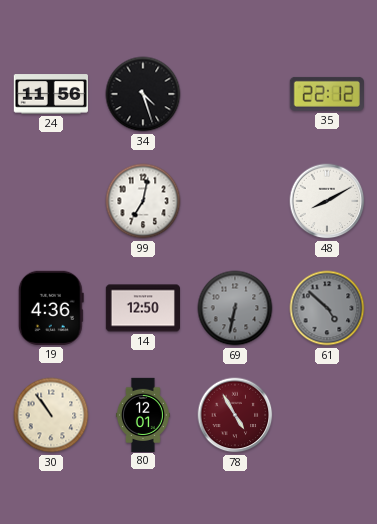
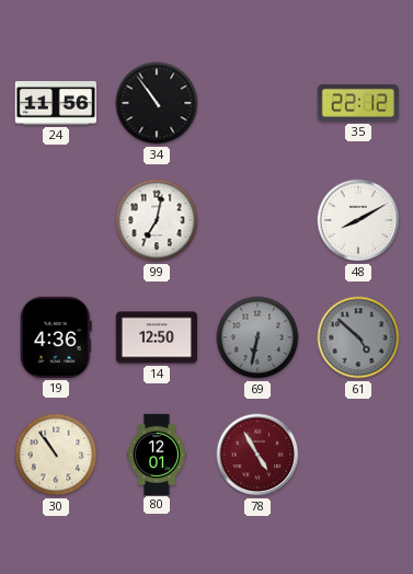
34: 4:27 -> 10:54 (157, 103)
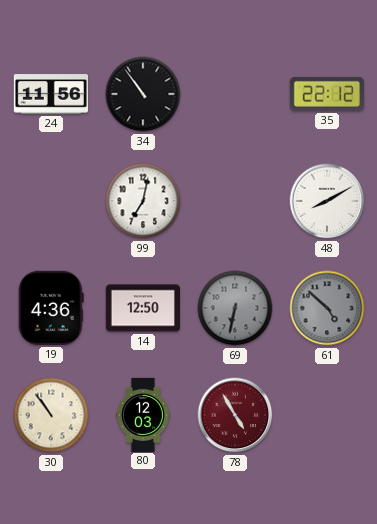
80: 12:01 -> 12:03 (143, 414)
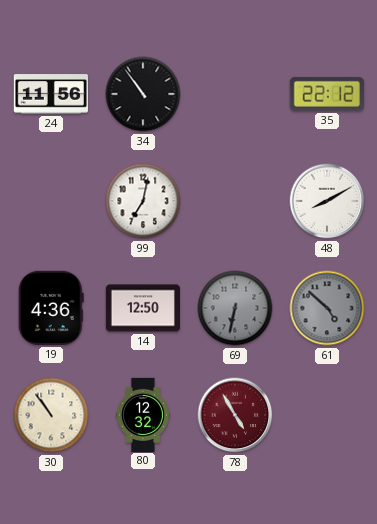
80: 12:03 -> 12:32 (143, 414)
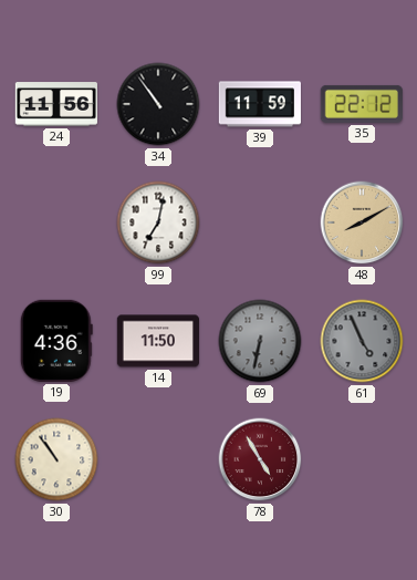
39: none -> 11:59 (260, 104)
48 dial: white -> champagne (362, 222)
14: 12:50 -> 11:50 (157, 341)
61: 4:52 -> 4:56 (362, 341)
80: 12:32 -> none (143, 414)
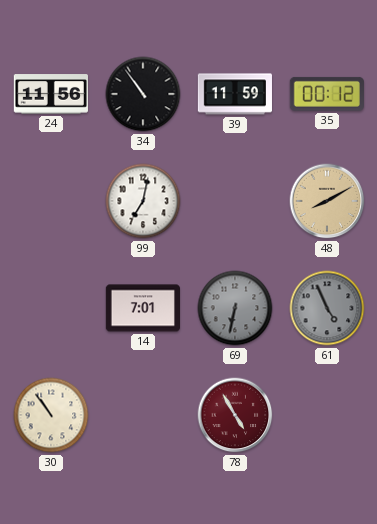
35: 22:12 -> 00:12 (327, 94)
19: 4:36 -> none (56, 341)
14: 11:50 -> 7:01 (142, 308)
